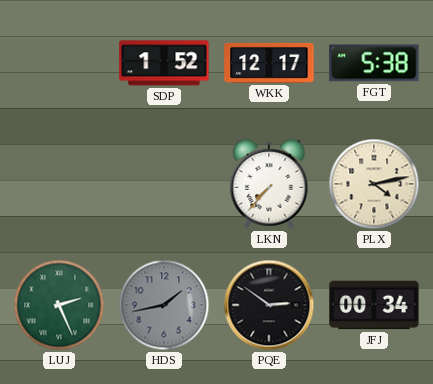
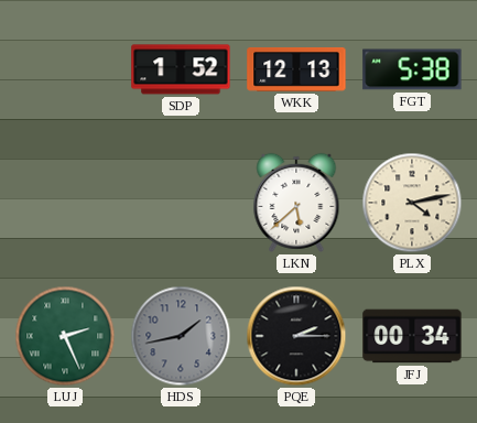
WKK: 12:17 -> 12:13 (296, 69)
LKN: 7:37 -> 5:38 (296, 203)
PQE: 2:51 -> 2:15 (296, 336)
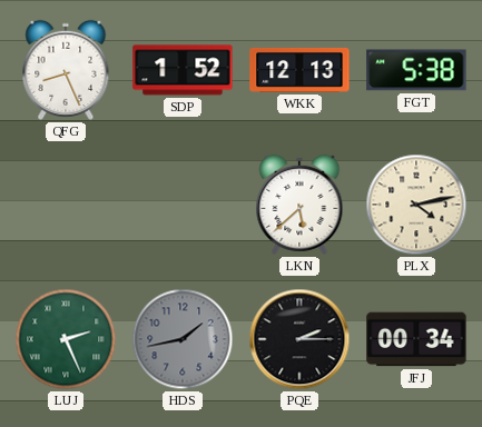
QFG: none -> 8:26 (66, 70)
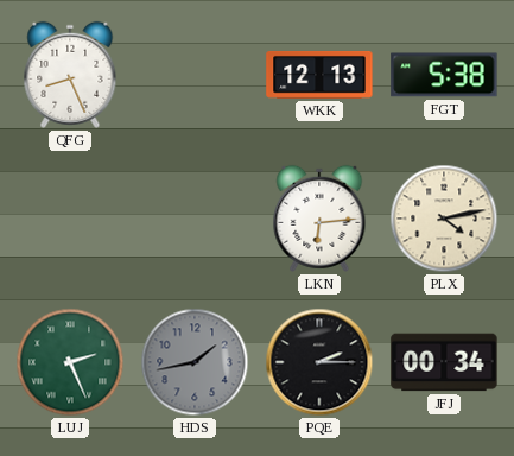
SDP: 1:52 -> none (183, 70)
LKN: 5:38 -> 6:14 (319, 218)
